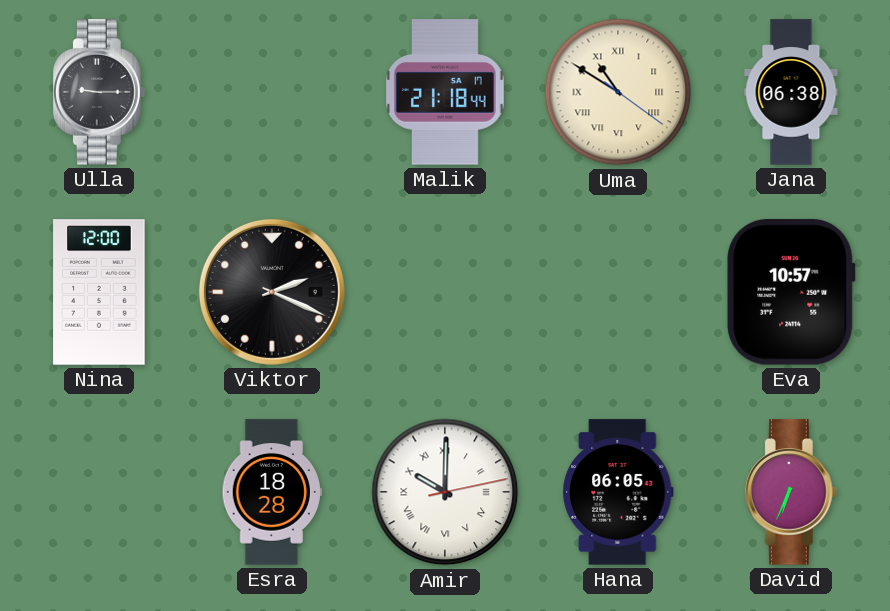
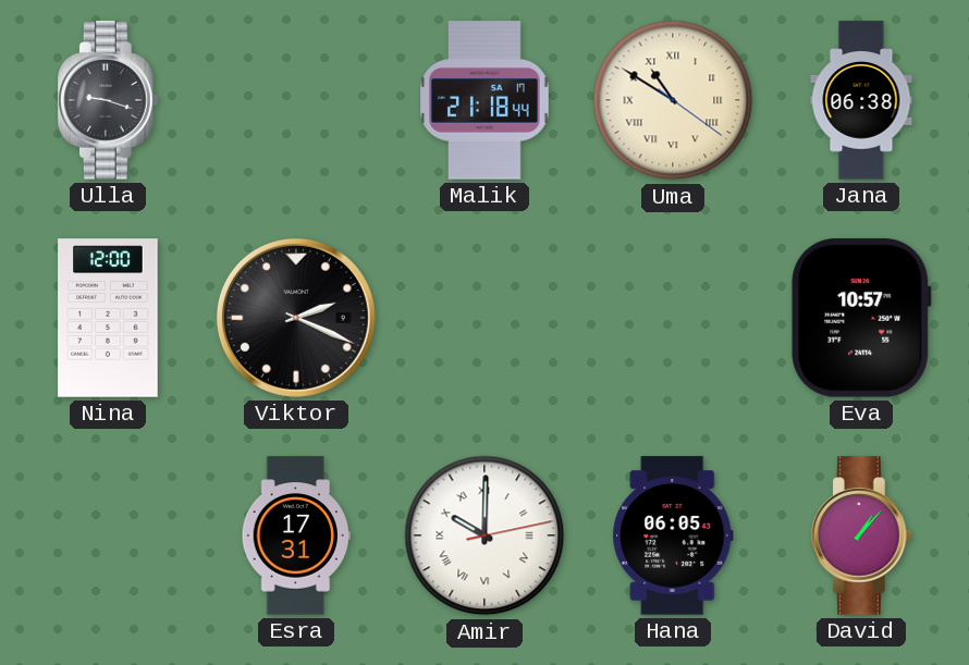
Ulla: 9:15 -> 9:18 (109, 100)
Esra: 18:28 -> 17:31 (296, 535)
David: 6:34 -> 1:07 (862, 535)
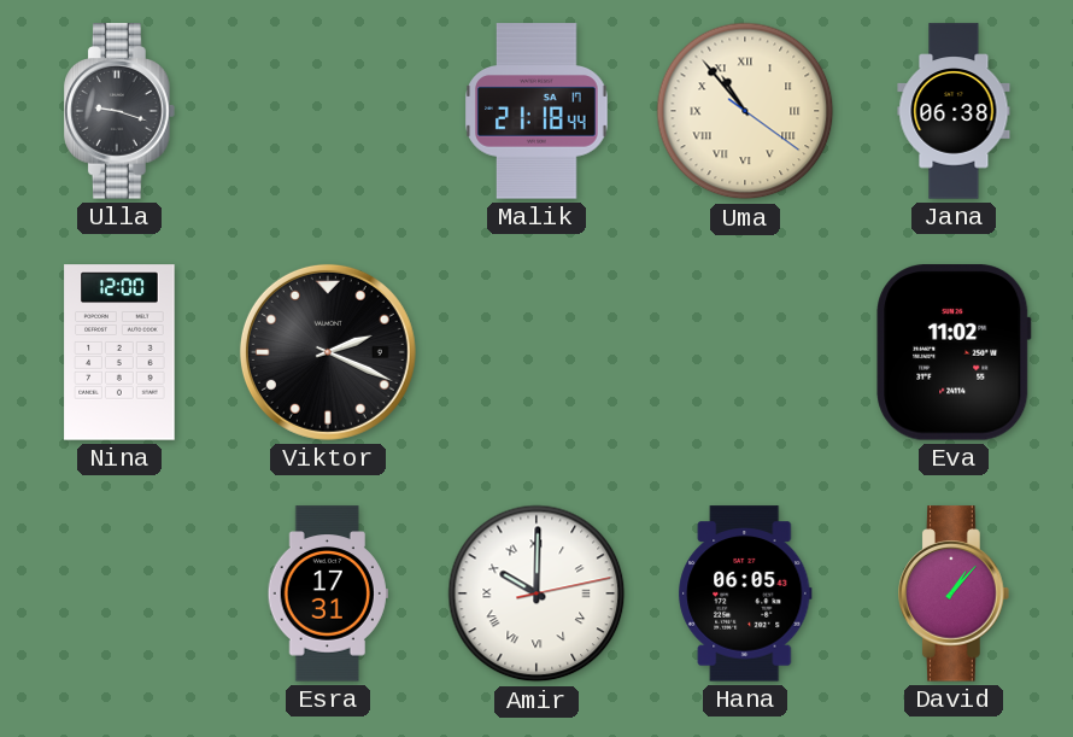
Uma: 10:50 -> 10:53 (745, 111)
Eva: 10:57 -> 11:02 (954, 352)
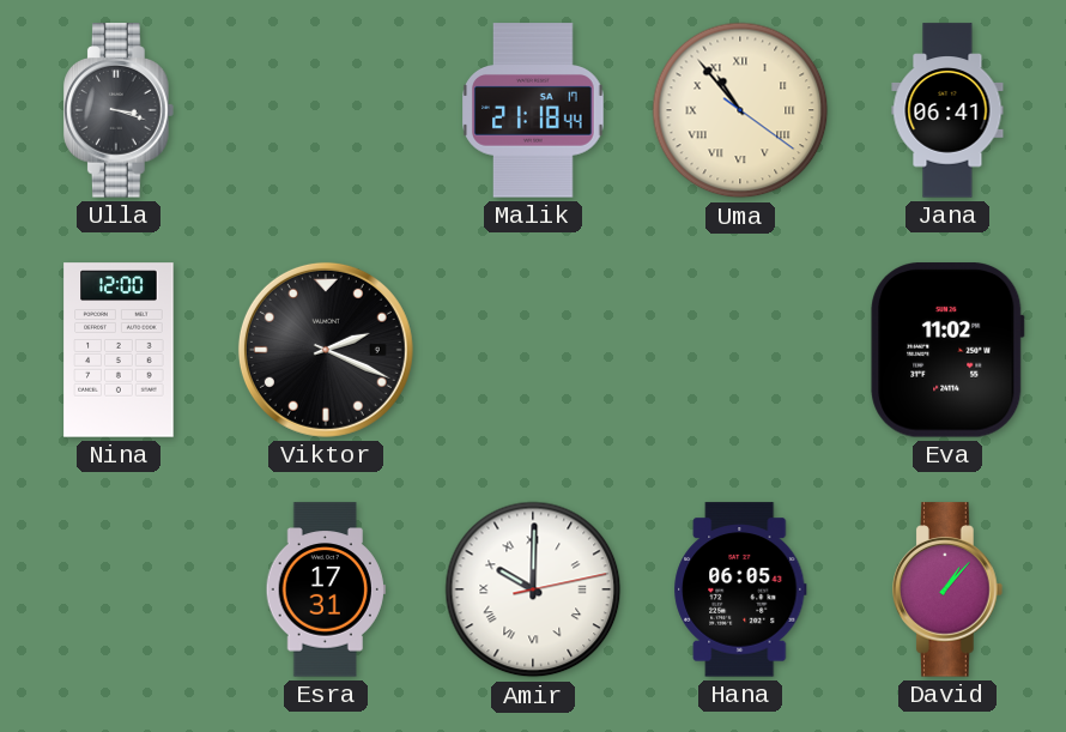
Ulla: 9:18 -> 3:18 (120, 110)
Jana: 06:38 -> 06:41 (947, 110)
